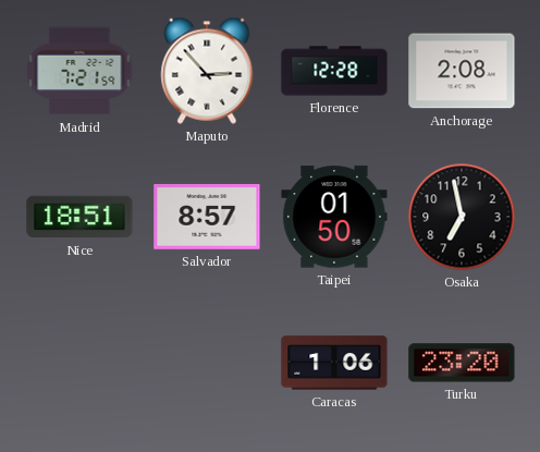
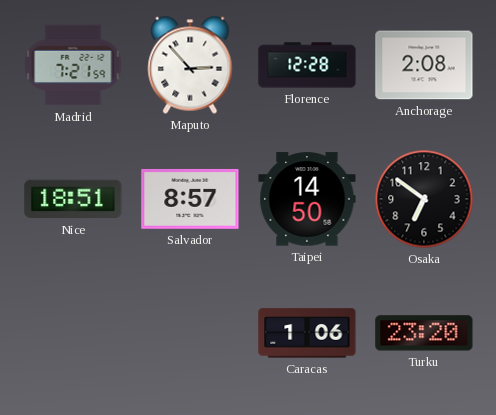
Taipei: 01:50 -> 14:50 (307, 199)
Osaka: 6:58 -> 6:51 (424, 199)
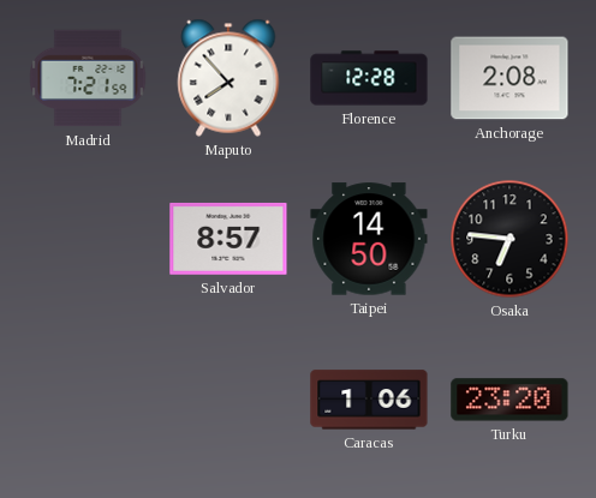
Maputo: 2:53 -> 7:53 (228, 78)
Nice: 18:51 -> none (73, 199)
Osaka: 6:51 -> 6:46 (509, 239)
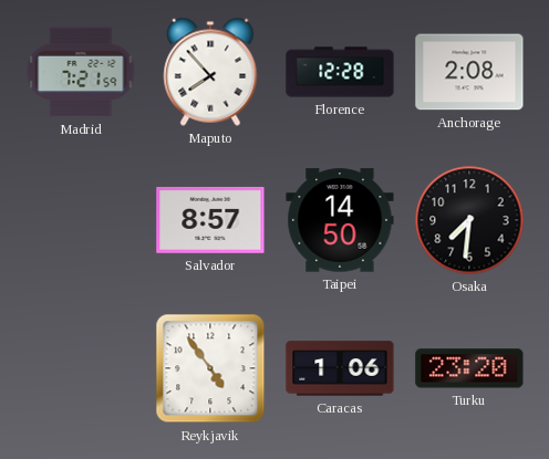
Osaka: 6:46 -> 7:31 (469, 220)
Reykjavik: none -> 4:54 (210, 368)
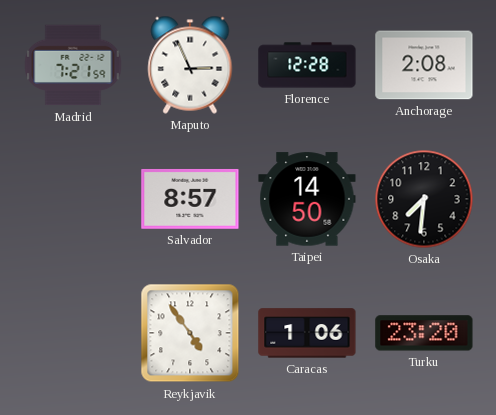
Maputo: 7:53 -> 2:56 (190, 65)
